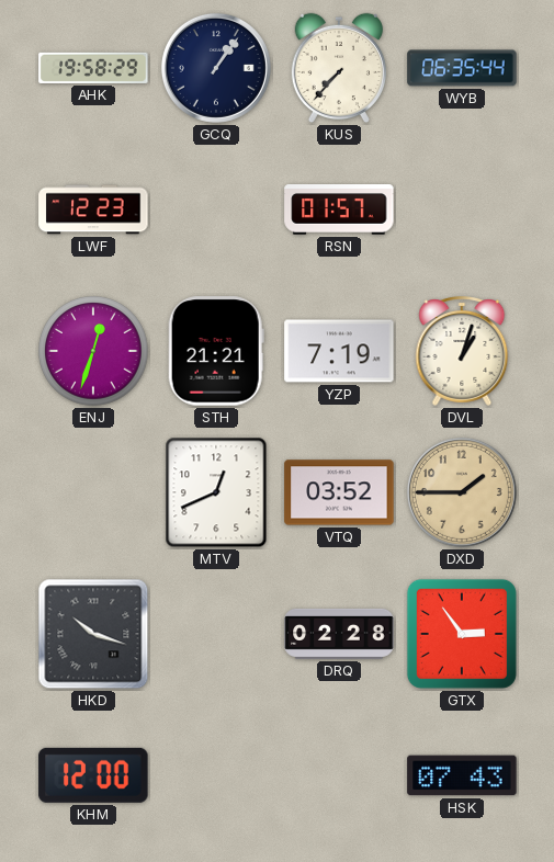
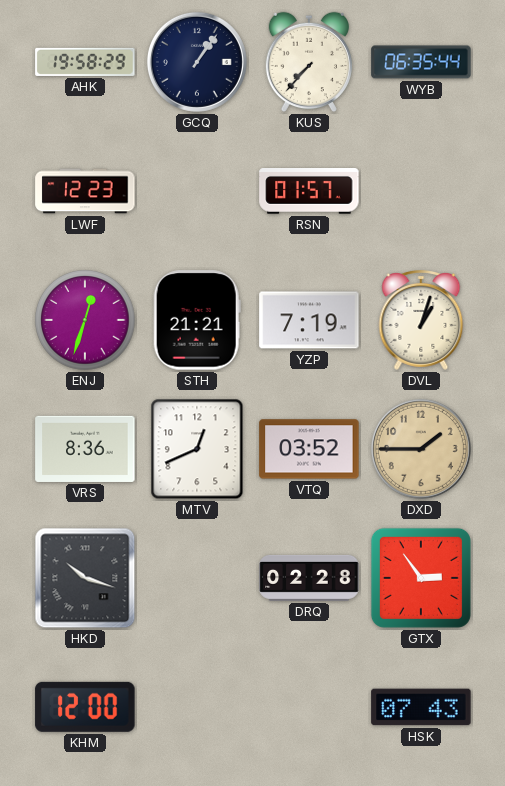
VRS: none -> 8:36 (85, 449)
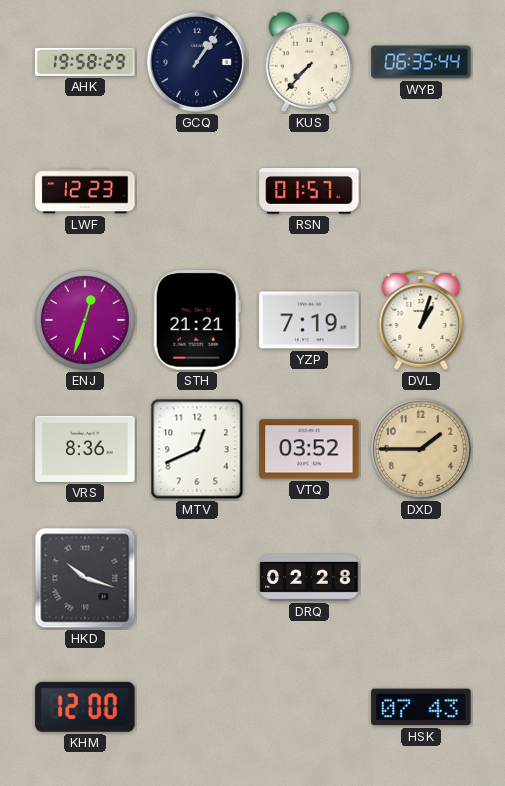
GTX: 2:54 -> none (421, 578)
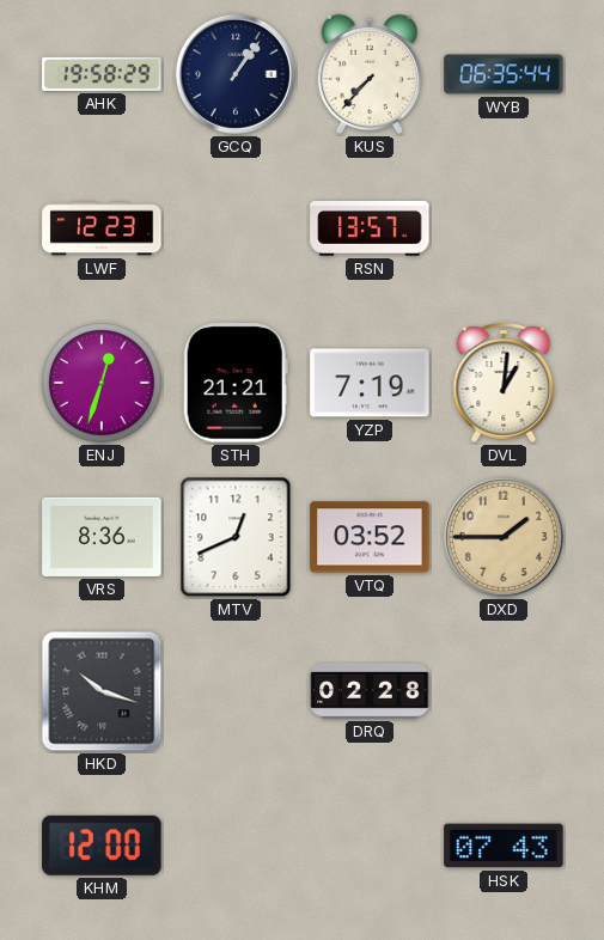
RSN: 01:57 -> 13:57 (370, 230)
DVL: 1:03 -> 1:01 (504, 384)
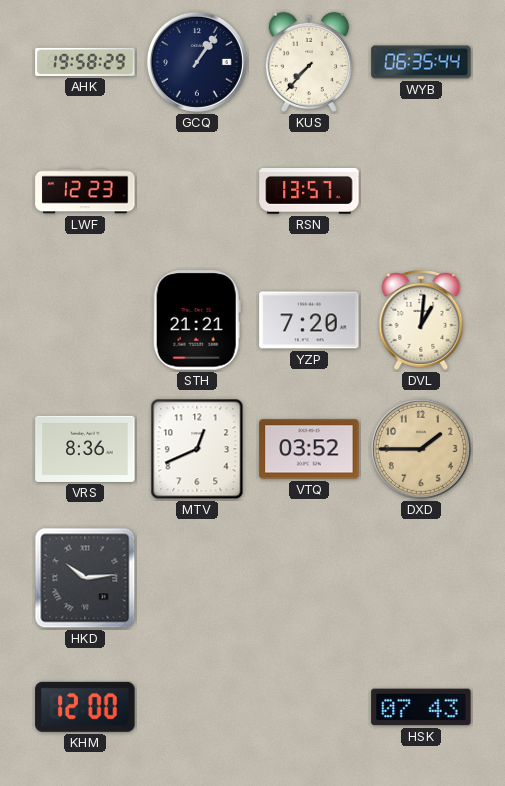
ENJ: 12:33 -> none (102, 383)
YZP: 7:19 -> 7:20 (309, 320)
HKD: 10:18 -> 10:14 (85, 578)
DRQ: 02:28 -> none (370, 691)
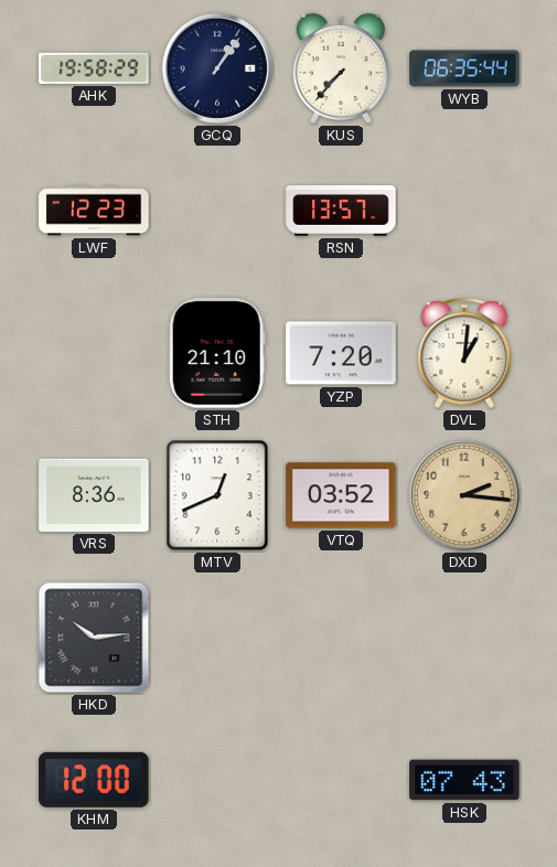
STH: 21:21 -> 21:10 (217, 353)
DXD: 1:45 -> 2:16 (464, 495)
